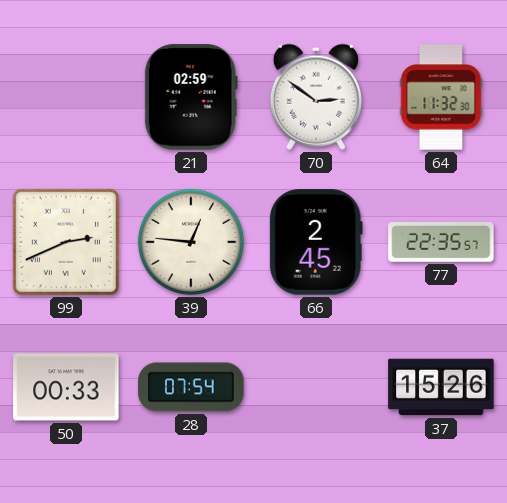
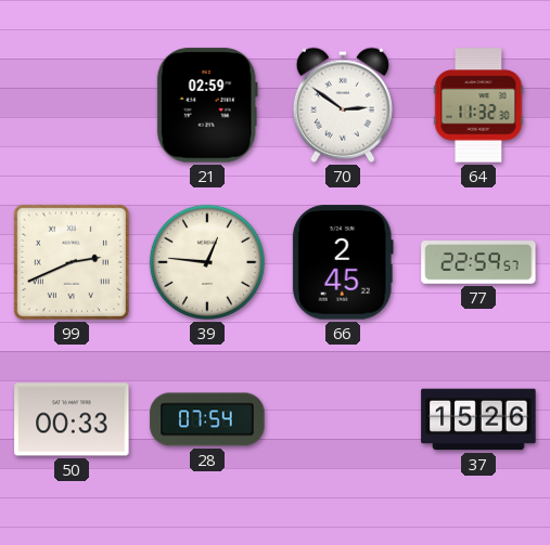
77: 22:35 -> 22:59 (478, 263)
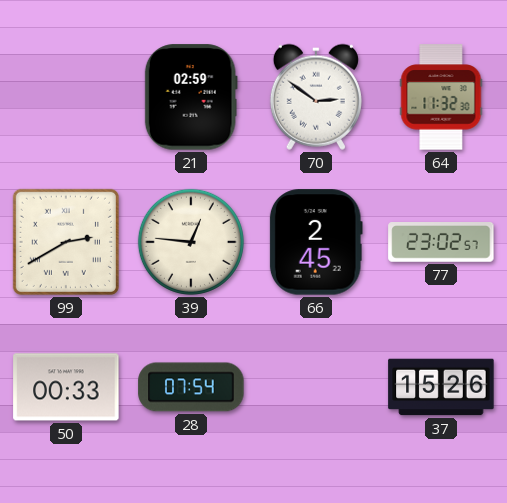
99: 2:41 -> 2:40 (66, 242)
77: 22:59 -> 23:02 (441, 243)
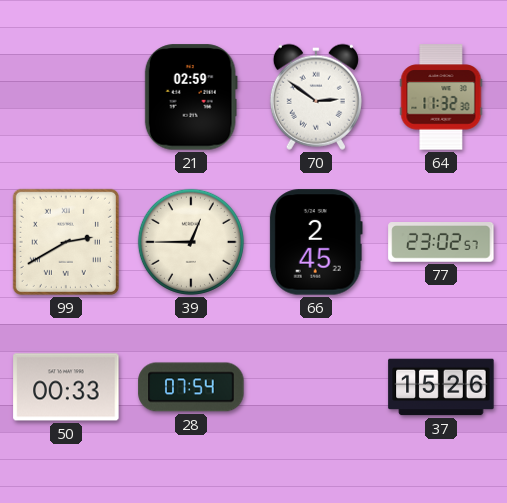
39: 12:46 -> 12:45 (191, 242)
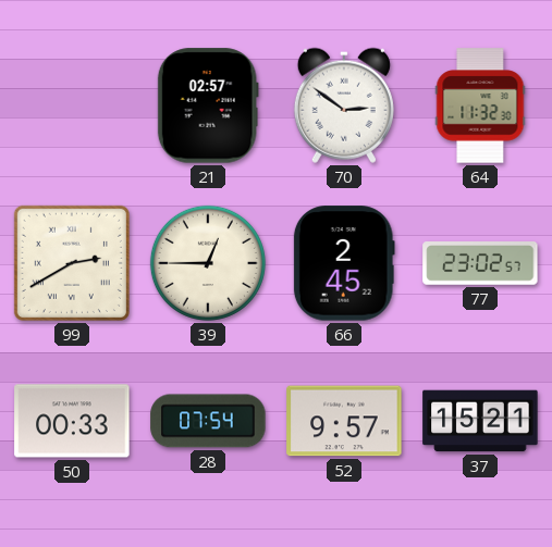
21: 02:59 -> 02:57 (208, 105)
52: none -> 9:57 (344, 421)
37: 15:26 -> 15:21 (480, 421)
